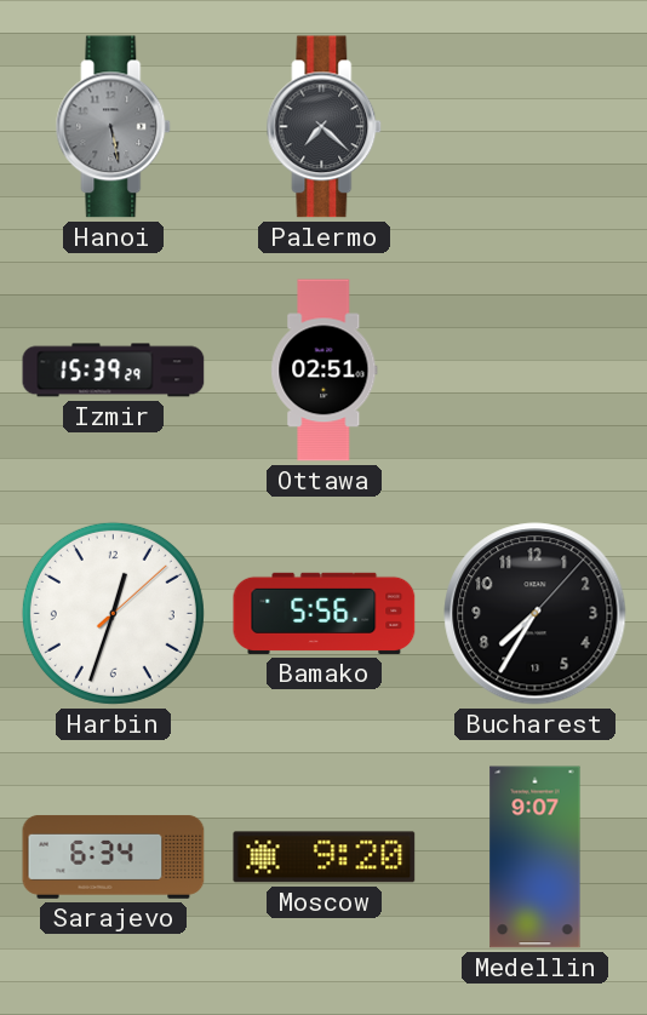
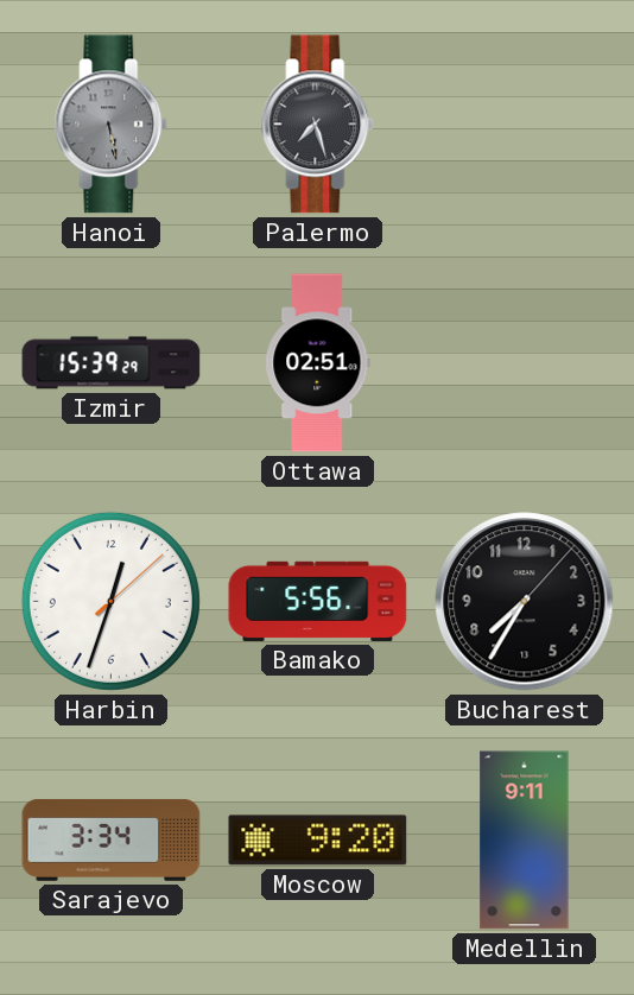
Palermo: 7:22 -> 7:27 (318, 125)
Sarajevo: 6:34 -> 3:34 (112, 839)
Medellin: 9:07 -> 9:11 (525, 841)
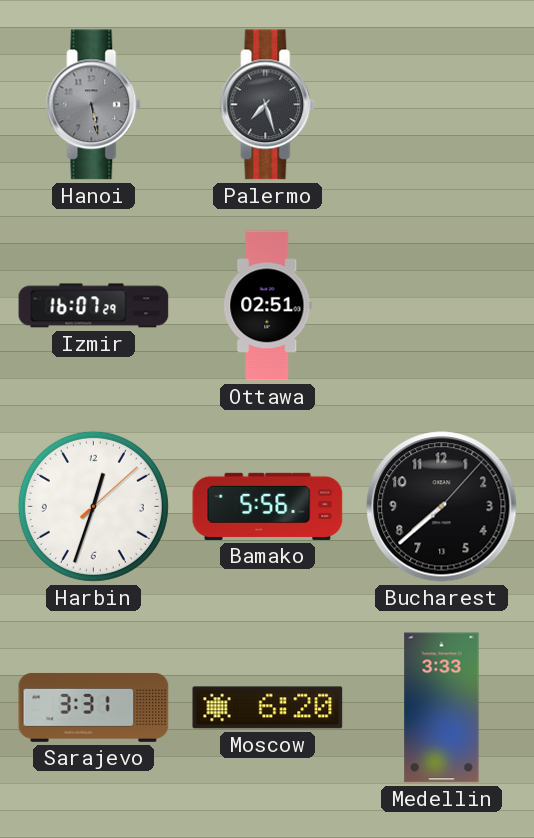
Izmir: 15:39 -> 16:07 (94, 306)
Bucharest: 7:35 -> 7:38 (442, 507)
Sarajevo: 3:34 -> 3:31 (94, 707)
Moscow: 9:20 -> 6:20 (268, 708)
Medellin: 9:11 -> 3:33 (442, 708)
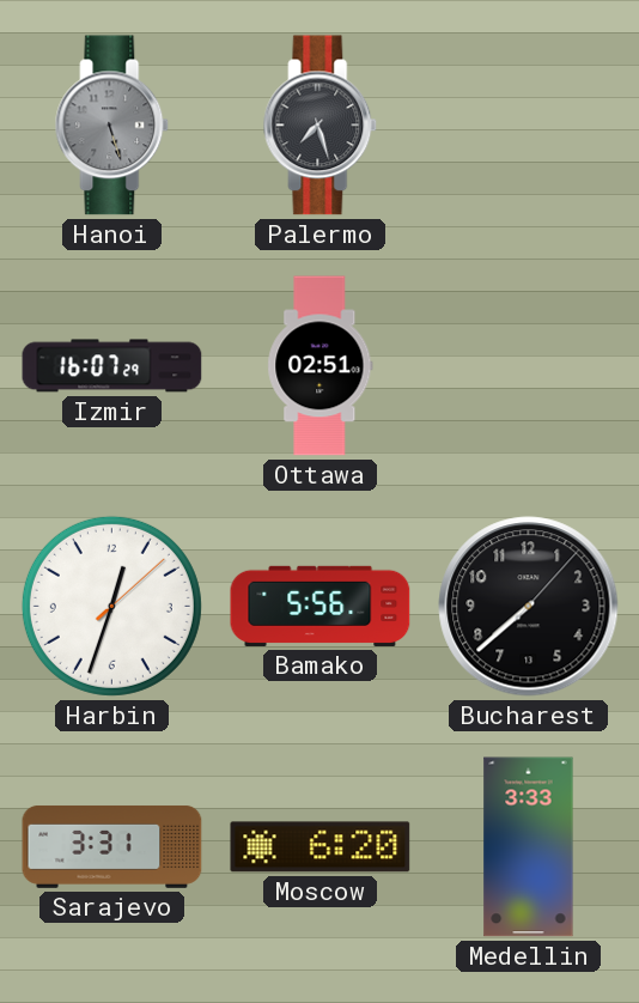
Hanoi: 5:28 -> 5:27 (112, 126)
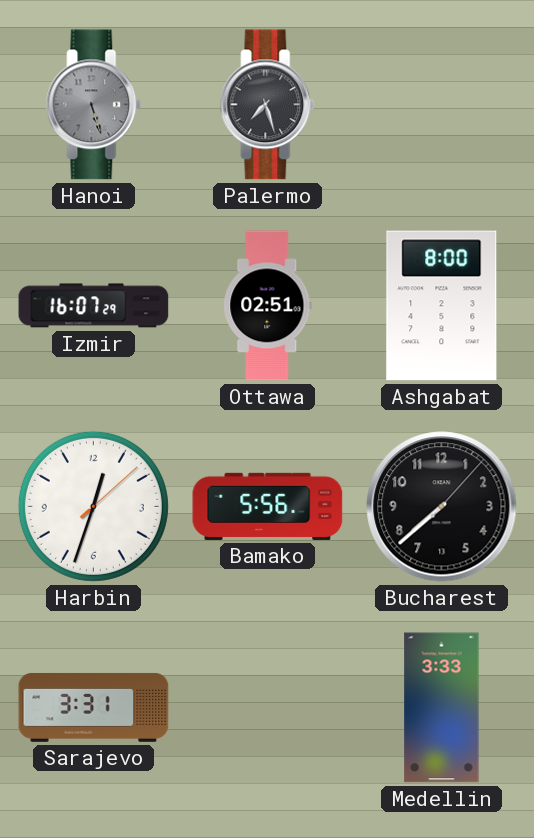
Ashgabat: none -> 8:00 (442, 306)
Moscow: 6:20 -> none (321, 847)
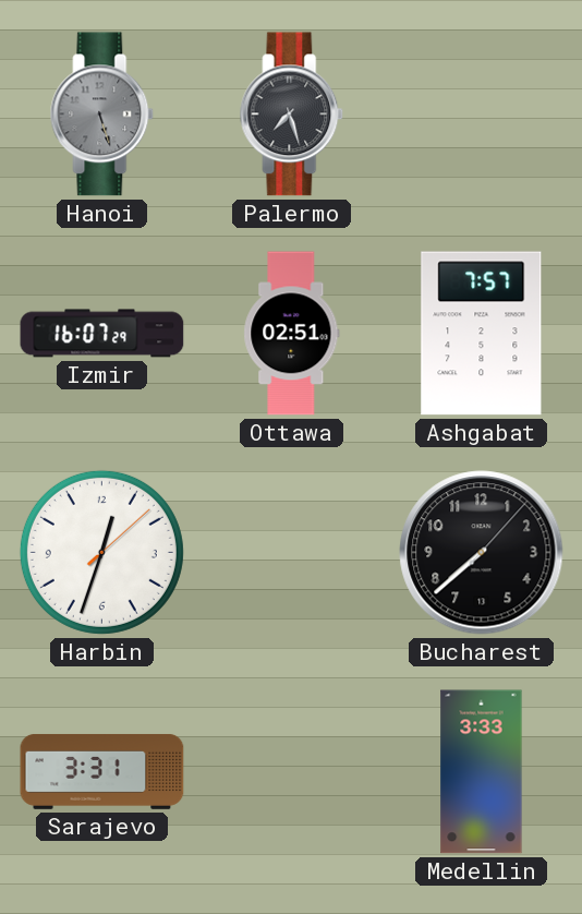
Ashgabat: 8:00 -> 7:57 (482, 334)
Bamako: 5:56 -> none (268, 506)
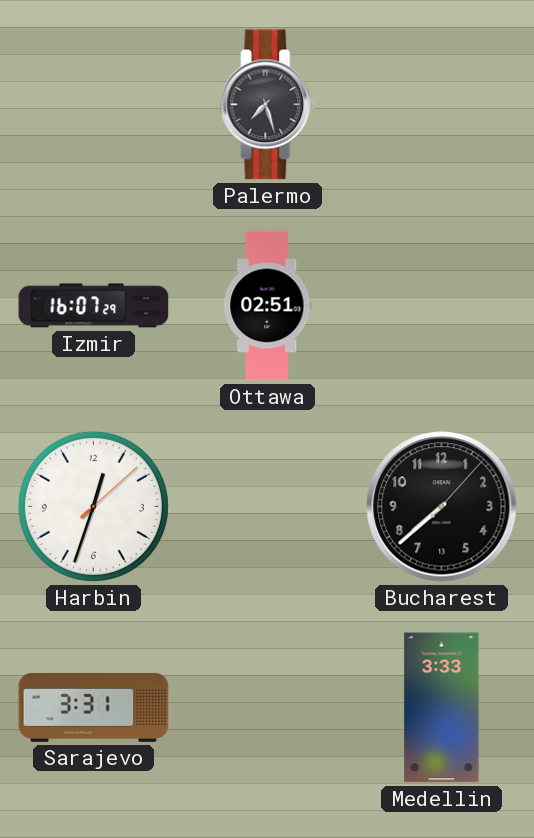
Hanoi: 5:27 -> none (102, 115)
Ashgabat: 7:57 -> none (482, 334)
